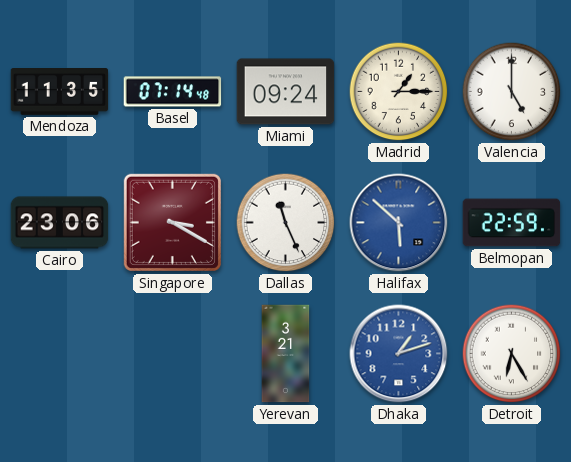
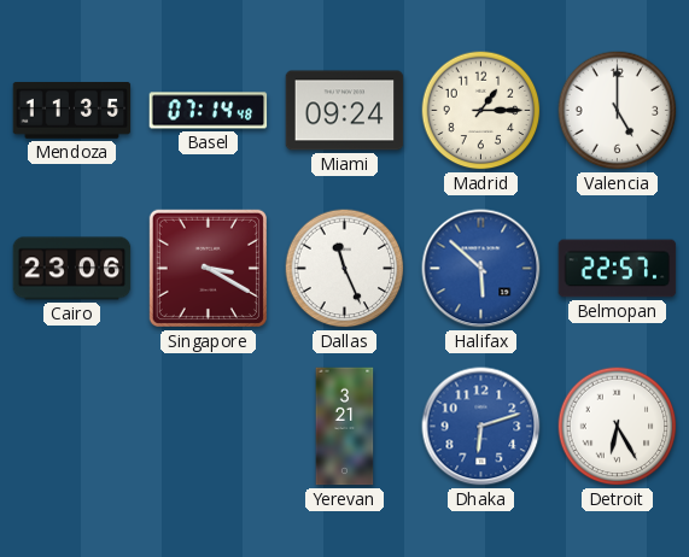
Belmopan: 22:59 -> 22:57 (618, 269)
Dhaka: 1:12 -> 6:12 (481, 427)
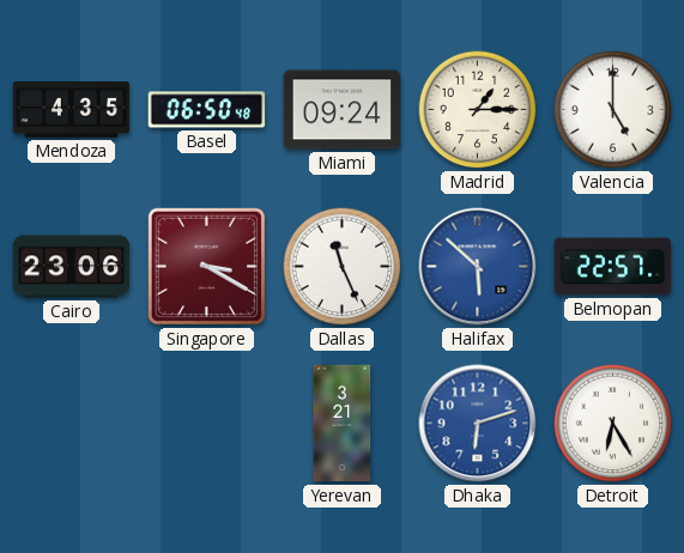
Mendoza: 11:35 -> 4:35 (72, 110)
Basel: 07:14 -> 06:50 (207, 110)
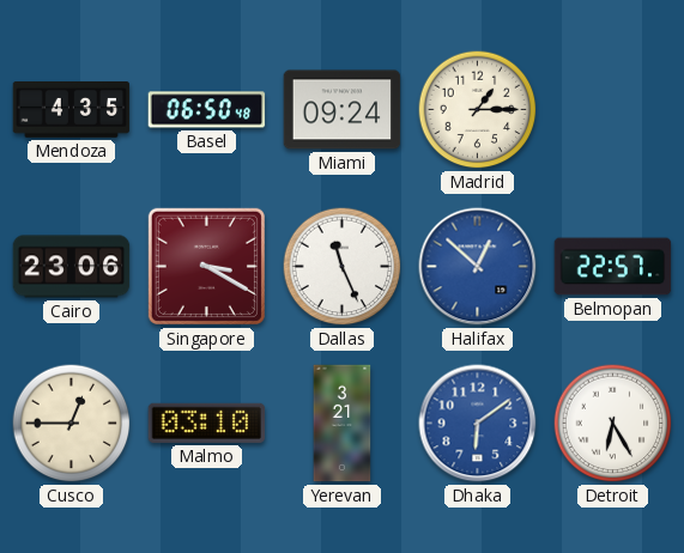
Valencia: 5:00 -> none (613, 110)
Halifax: 5:52 -> 12:52 (478, 267)
Cusco: none -> 12:45 (72, 424)
Malmo: none -> 03:10 (207, 423)
Dhaka: 6:12 -> 6:09 (478, 424)
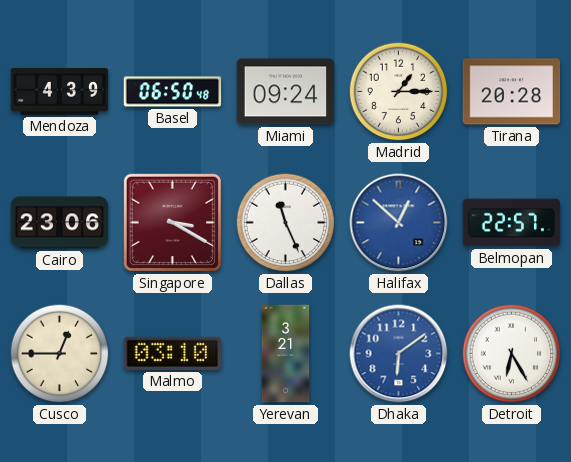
Mendoza: 4:35 -> 4:39 (60, 92)
Tirana: none -> 20:28 (512, 92)
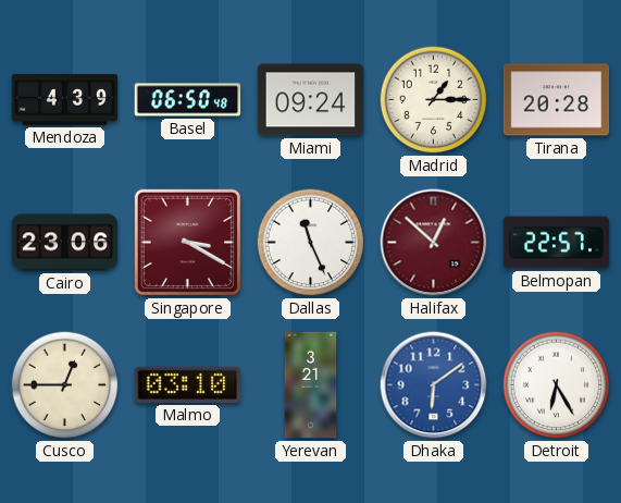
Halifax dial: blue -> burgundy (434, 243)
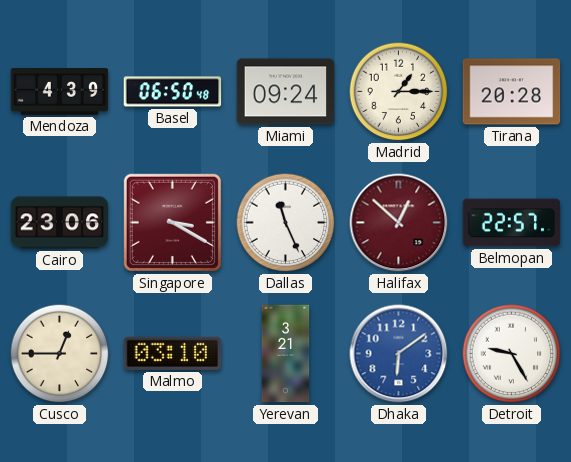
Detroit: 6:25 -> 9:25 (512, 354)
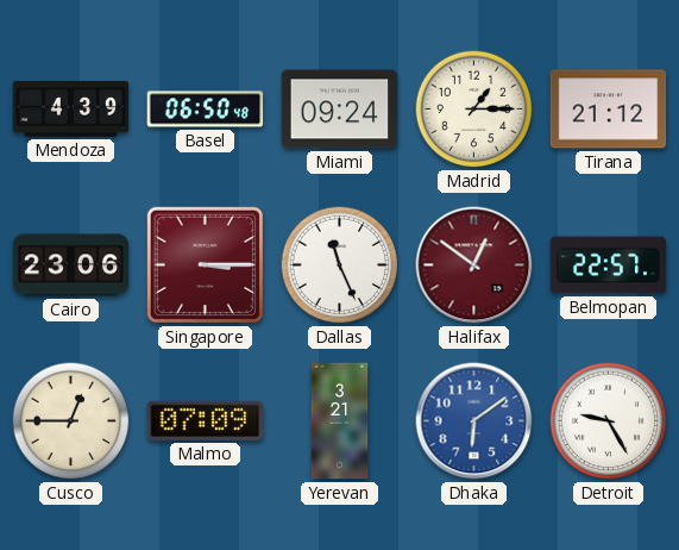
Tirana: 20:28 -> 21:12 (609, 110)
Singapore: 3:20 -> 3:15 (205, 264)
Halifax: 12:52 -> 12:51 (474, 265)
Malmo: 03:10 -> 07:09 (206, 420)
